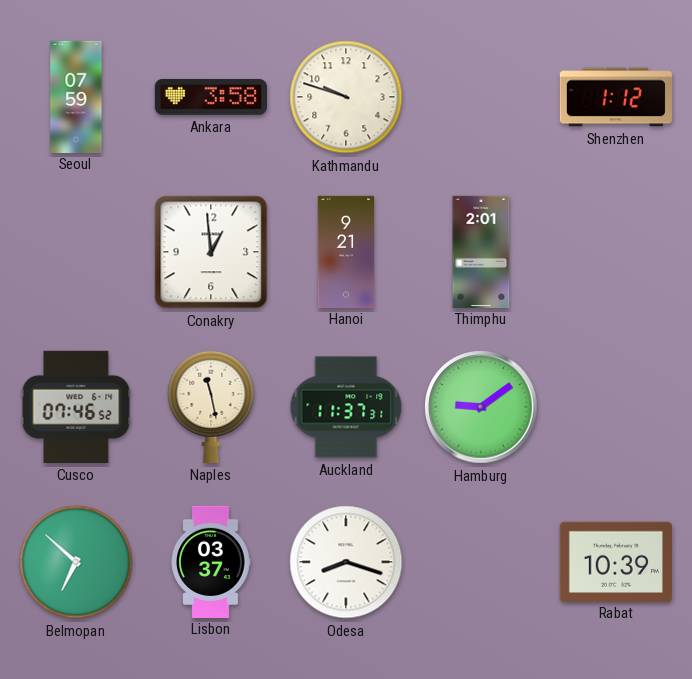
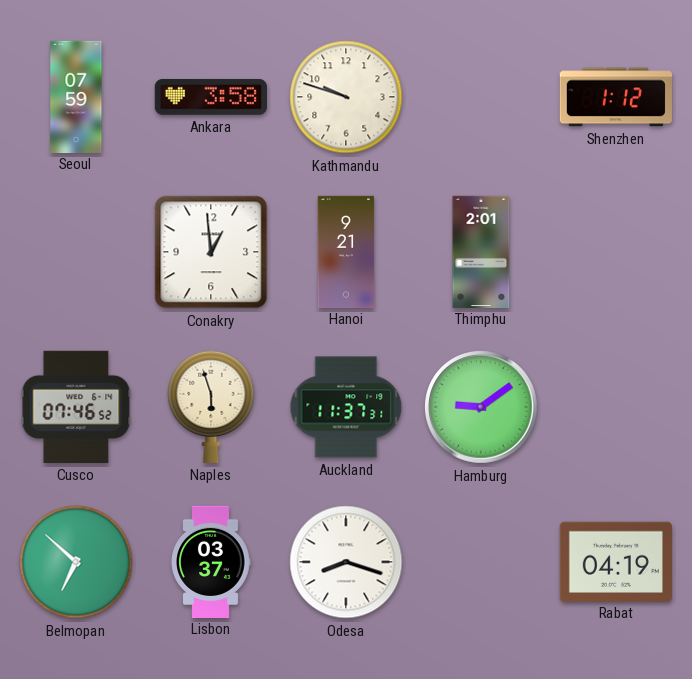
Naples: 11:28 -> 5:57 (211, 406)
Rabat: 10:39 -> 04:19 (616, 561)
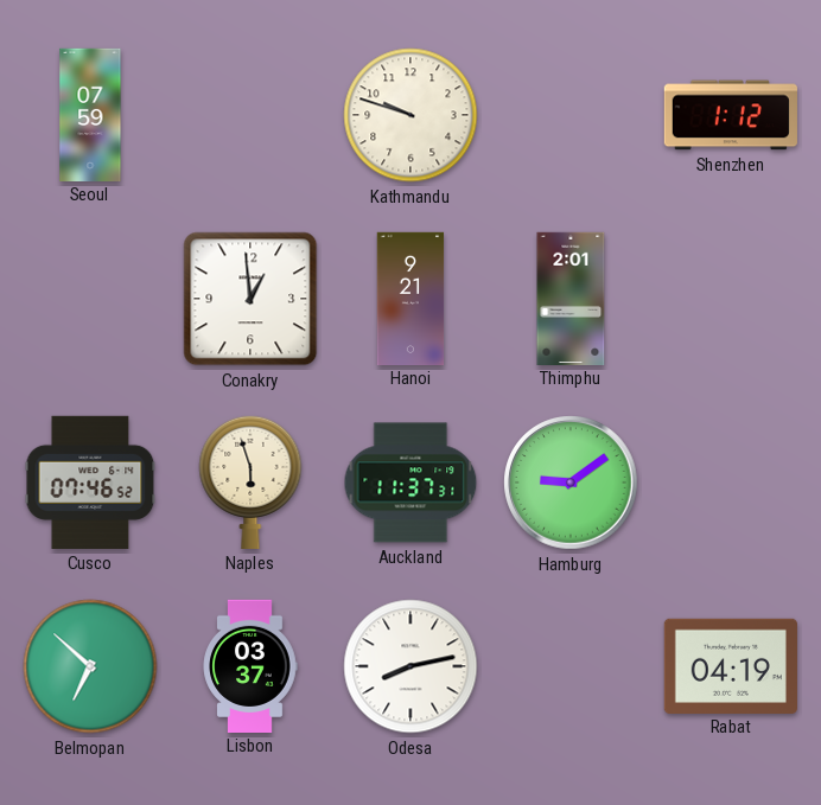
Ankara: 3:58 -> none (211, 97)
Odesa: 8:18 -> 8:13 (411, 666)
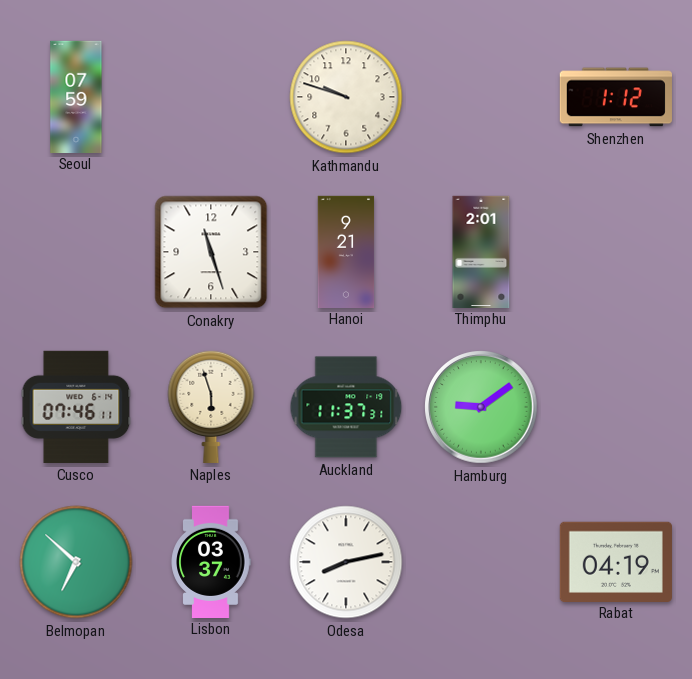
Conakry: 12:59 -> 11:27 (211, 252)
Cusco: 07:46:52 -> 07:46:11 (76, 407)
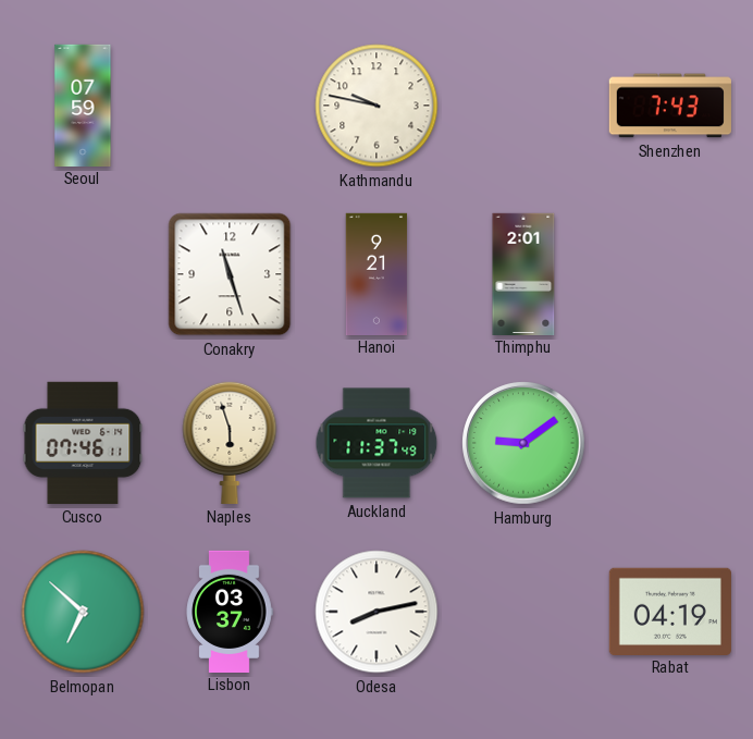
Kathmandu: 9:48 -> 9:47 (376, 106)
Shenzhen: 1:12 -> 7:43 (670, 106)
Auckland: 11:37:31 -> 11:37:49 (376, 443)
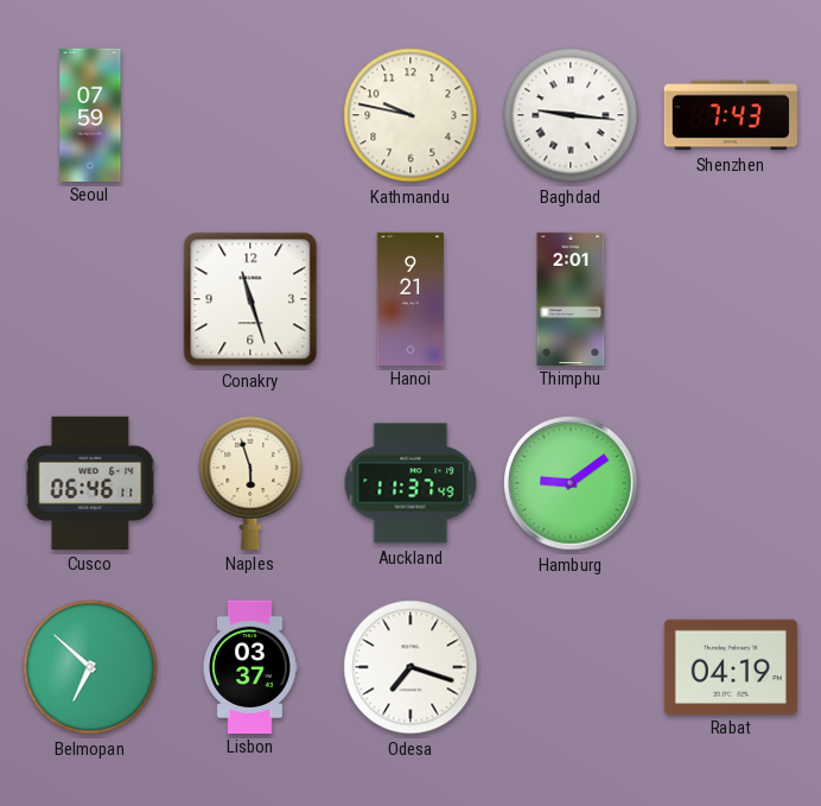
Baghdad: none -> 9:16 (571, 115)
Cusco: 07:46 -> 06:46 (90, 483)
Odesa: 8:13 -> 7:18 (411, 667)
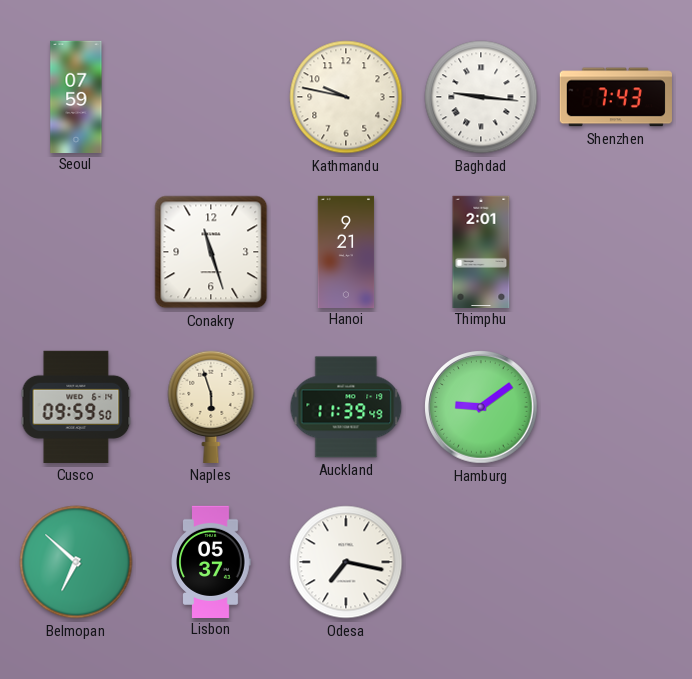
Cusco: 06:46 -> 09:59 (76, 407)
Auckland: 11:37 -> 11:39 (346, 407)
Lisbon: 03:37 -> 05:37 (211, 561)
Odesa: 7:18 -> 7:17 (346, 562)
Rabat: 04:19 -> none (731, 666)
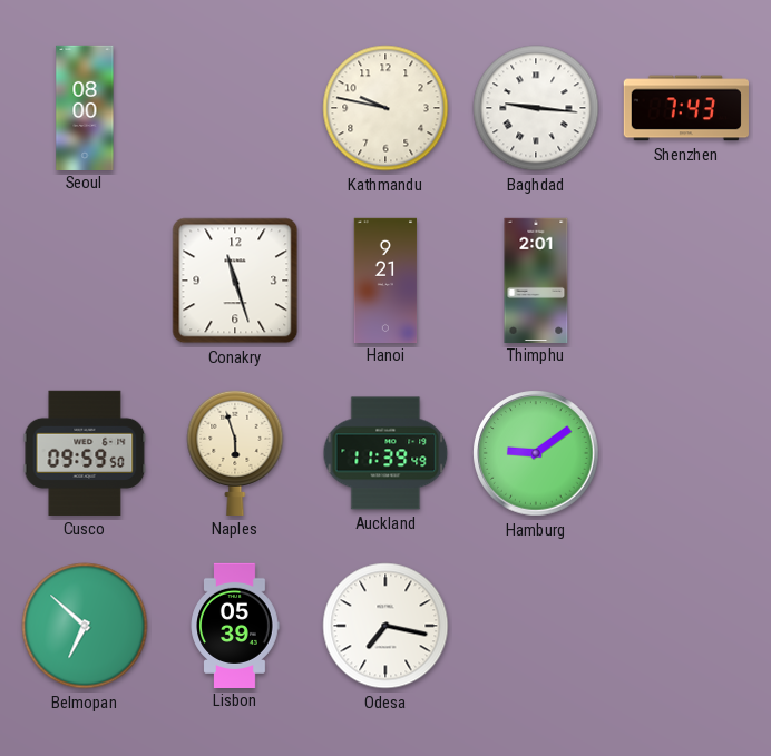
Seoul: 07:59 -> 08:00 (85, 107)
Lisbon: 05:37 -> 05:39 (235, 625)
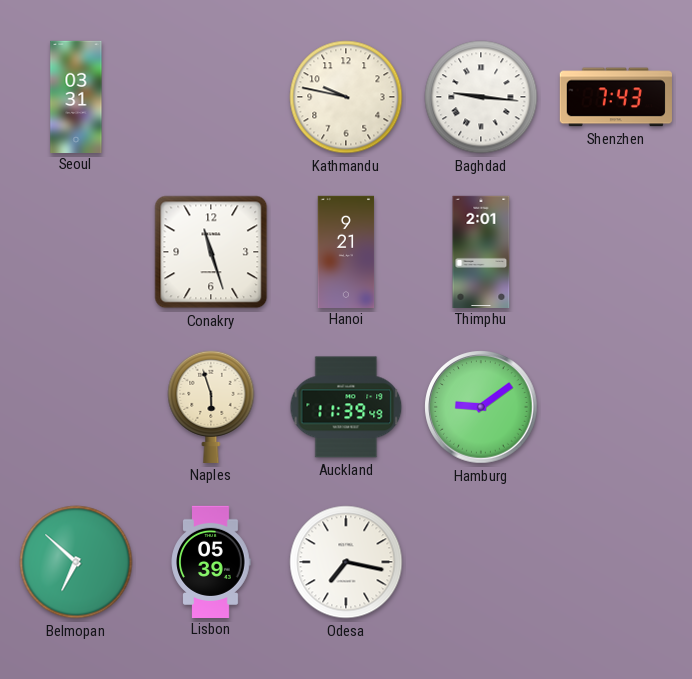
Seoul: 08:00 -> 03:31 (76, 96)
Cusco: 09:59 -> none (85, 453)
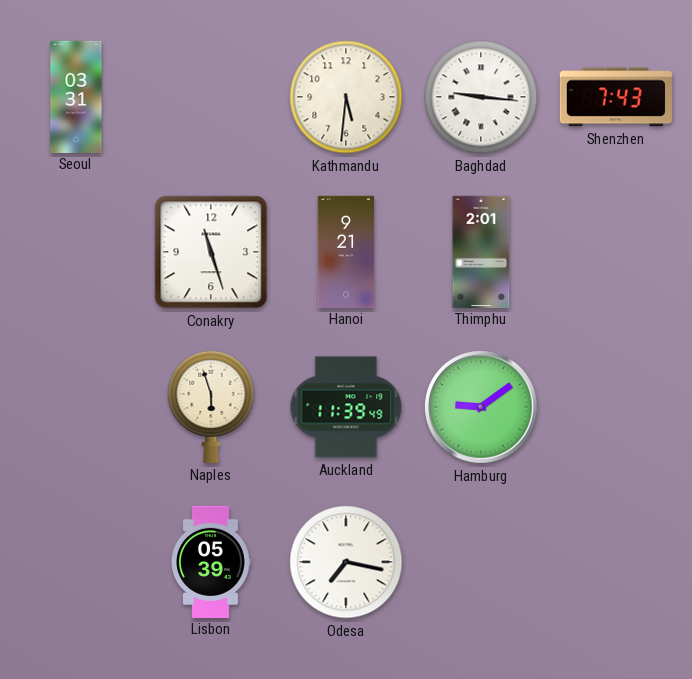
Kathmandu: 9:47 -> 5:31 (346, 97)
Belmopan: 6:52 -> none (76, 562)
